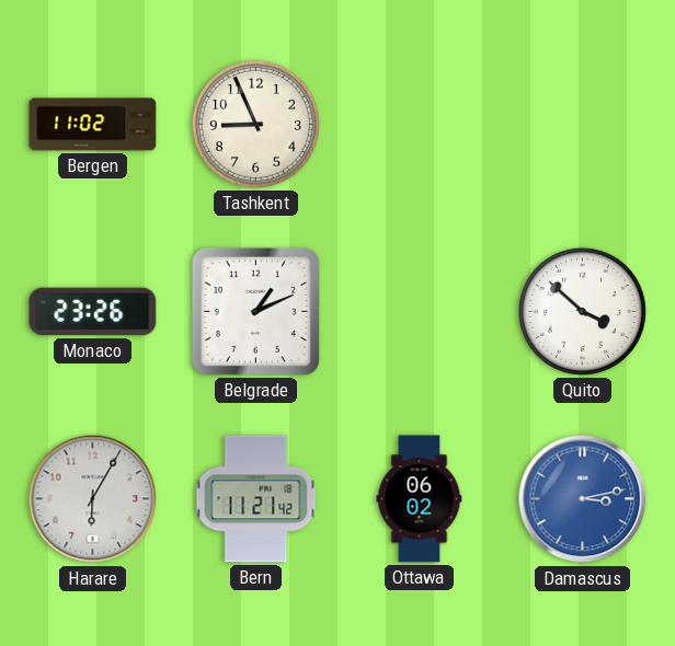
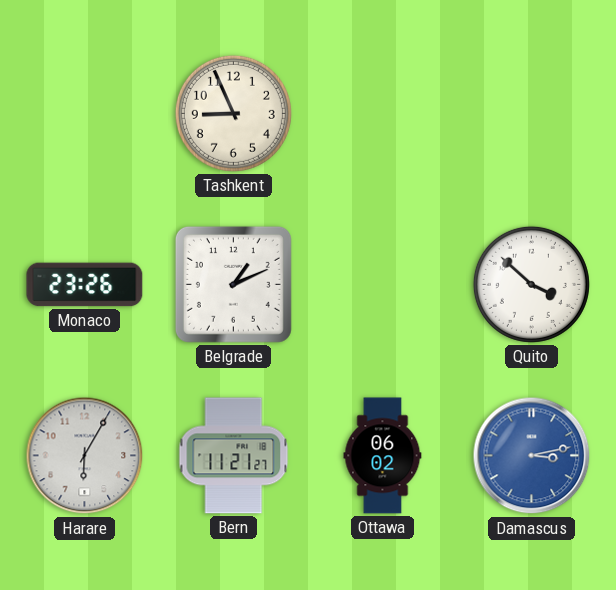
Bergen: 11:02 -> none (93, 125)
Bern: 11:21:42 -> 11:21:27 (234, 456)
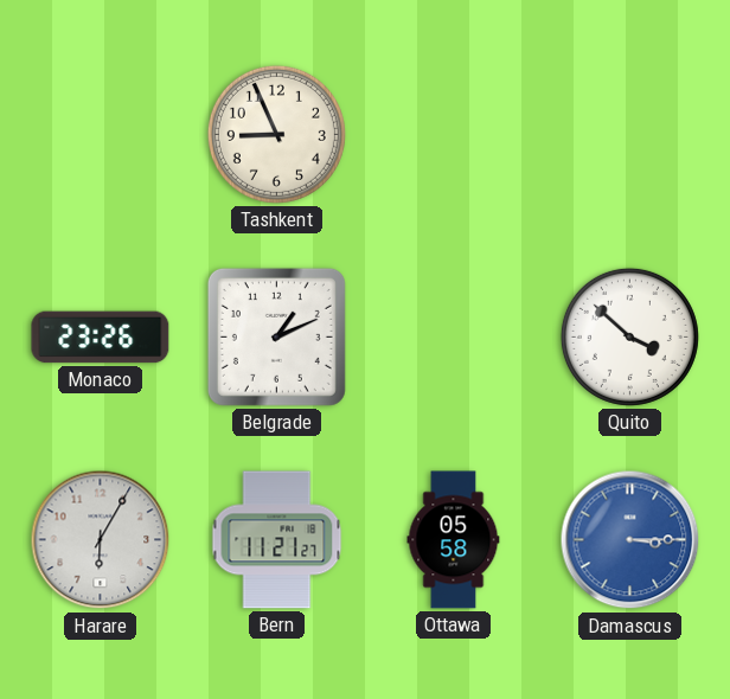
Ottawa: 06:02 -> 05:58 (454, 540)
Damascus: 3:13 -> 3:15 (630, 540)
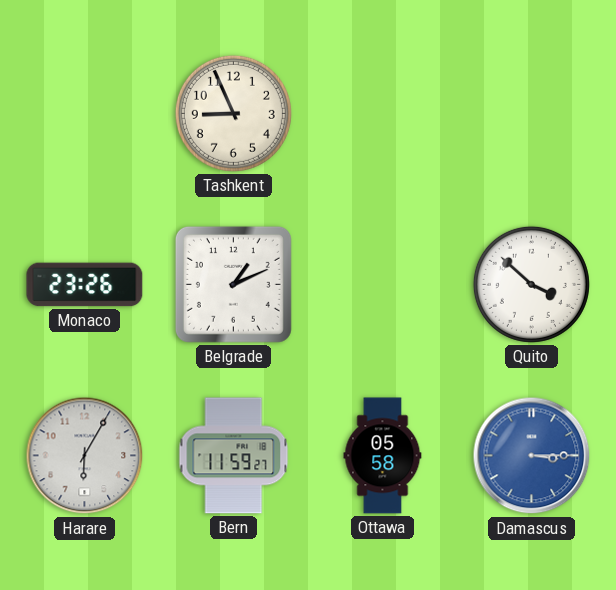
Bern: 11:21 -> 11:59 (234, 456)
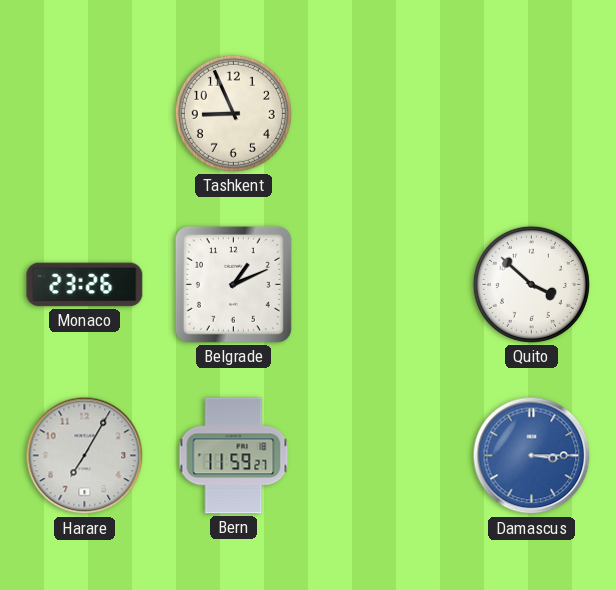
Harare: 6:05 -> 7:05 (85, 456)
Ottawa: 05:58 -> none (383, 456)
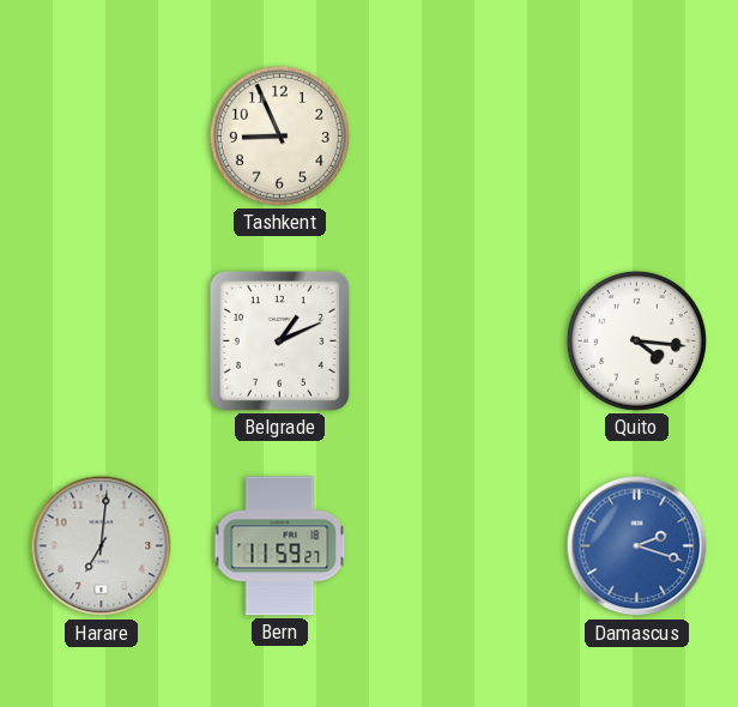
Monaco: 23:26 -> none (85, 285)
Quito: 3:52 -> 4:16 (636, 340)
Harare: 7:05 -> 7:01 (102, 546)
Damascus: 3:15 -> 2:18 (637, 546)
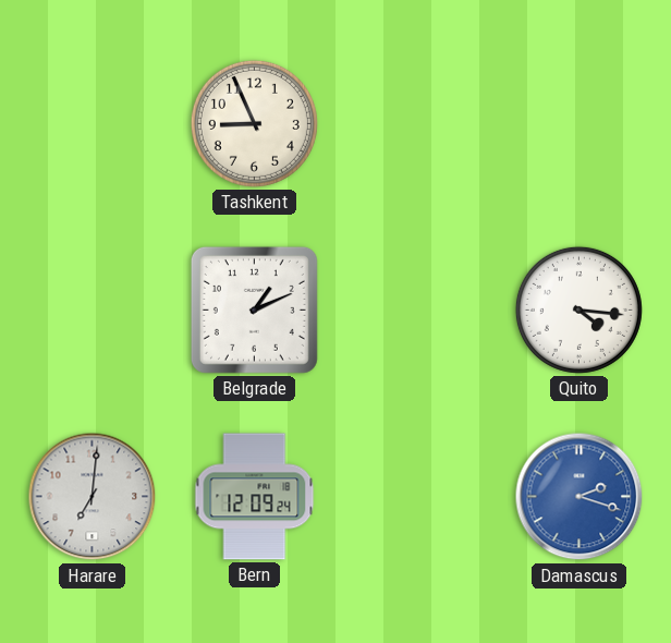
Bern: 11:59 -> 12:09 (255, 497)
